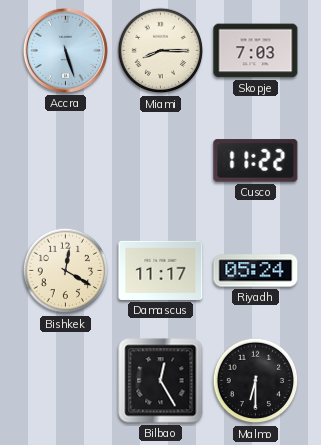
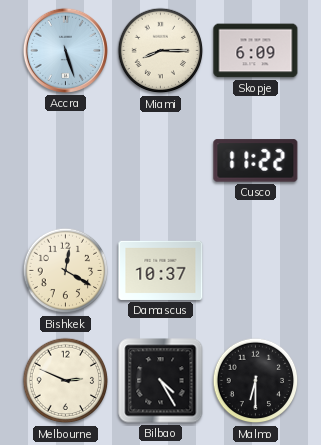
Skopje: 7:03 -> 6:09 (256, 51)
Damascus: 11:17 -> 10:37 (161, 270)
Riyadh: 05:24 -> none (256, 271)
Melbourne: none -> 2:49 (66, 381)
Bilbao: 12:25 -> 4:25 (161, 381)
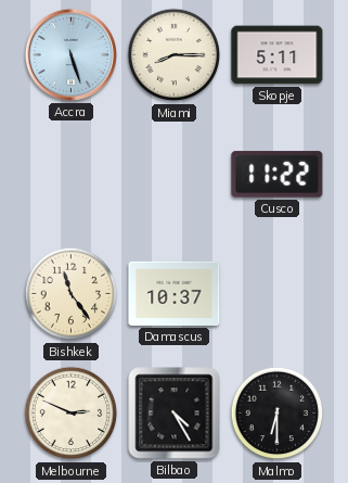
Skopje: 6:09 -> 5:11 (278, 55)
Bishkek: 12:20 -> 11:24 (72, 294)
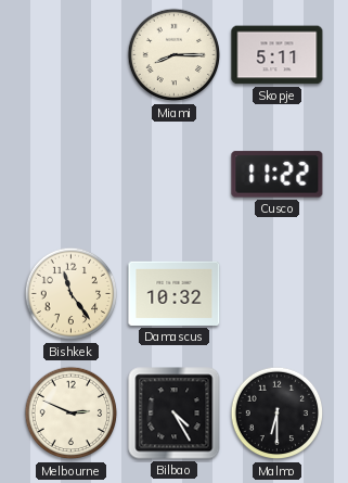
Accra: 5:27 -> none (70, 54)
Damascus: 10:37 -> 10:32 (175, 293)
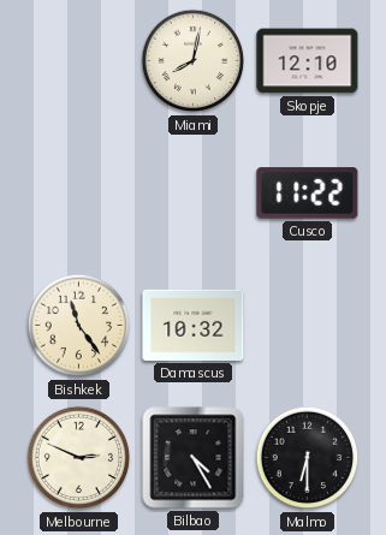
Miami: 8:15 -> 8:02 (194, 61)
Skopje: 5:11 -> 12:10 (308, 61)
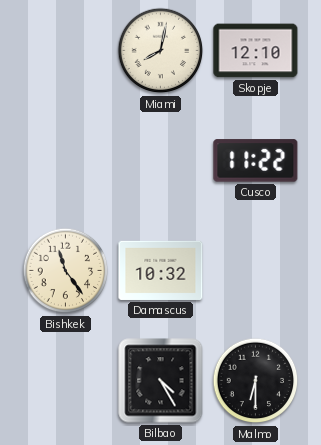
Melbourne: 2:49 -> none (79, 458)
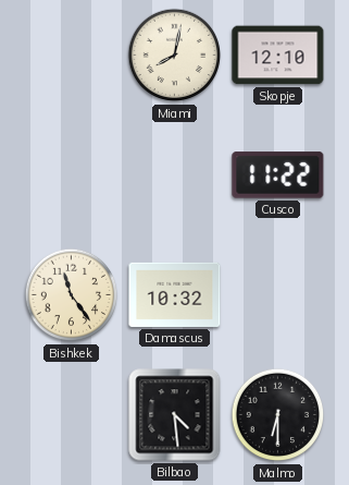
Bilbao: 4:25 -> 4:29 (175, 415)
